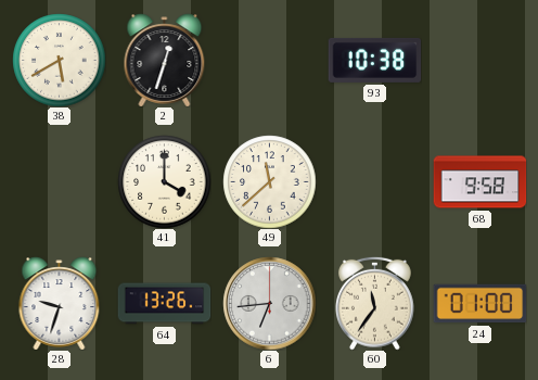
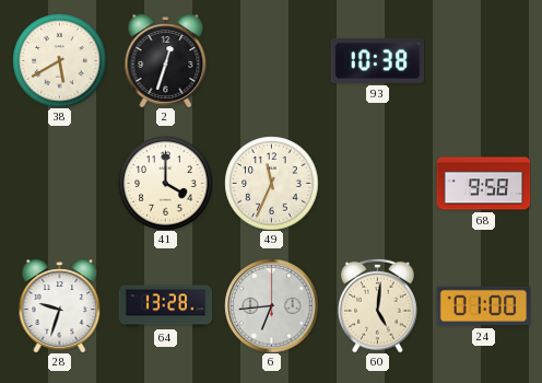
49: 11:38 -> 11:34 (271, 183)
64: 13:26 -> 13:28 (165, 306)
60: 11:36 -> 5:01 (378, 305)
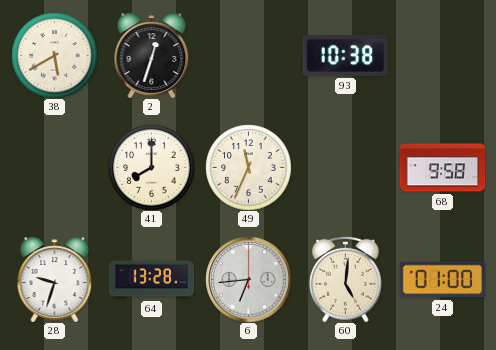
41: 4:00 -> 8:00 (151, 167)
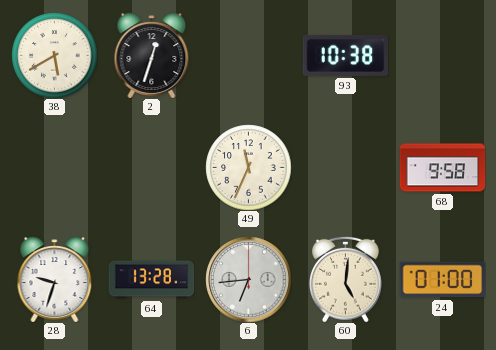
41: 8:00 -> none (151, 167)
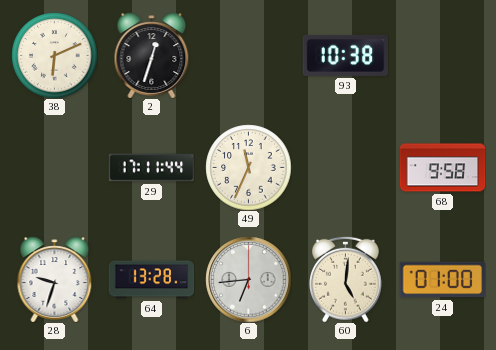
38: 5:40 -> 6:11 (54, 55)
29: none -> 17:11 (151, 168)
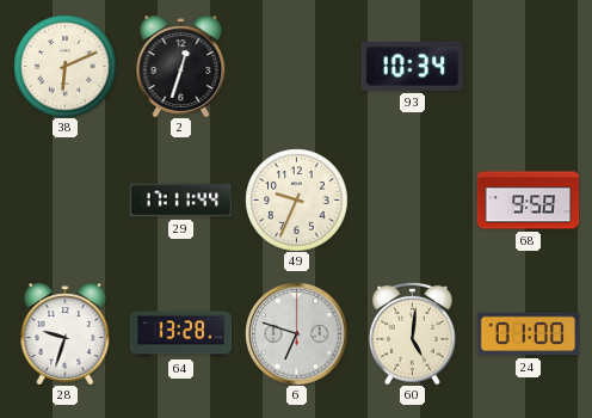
93: 10:38 -> 10:34 (412, 66)
49: 11:34 -> 9:34 (296, 199)
6: 6:44 -> 6:48 (296, 333)
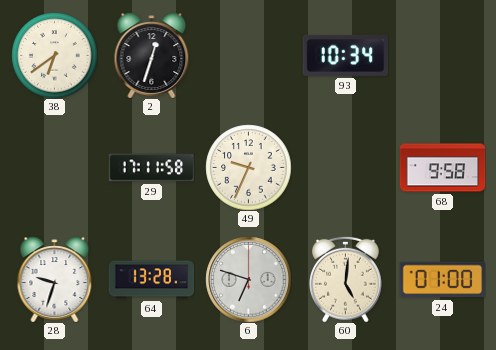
38: 6:11 -> 6:39 (54, 55)
29: 17:11:44 -> 17:11:58 (151, 168)
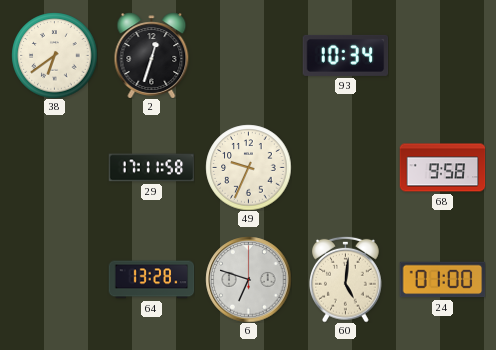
28: 9:33 -> none (55, 279)
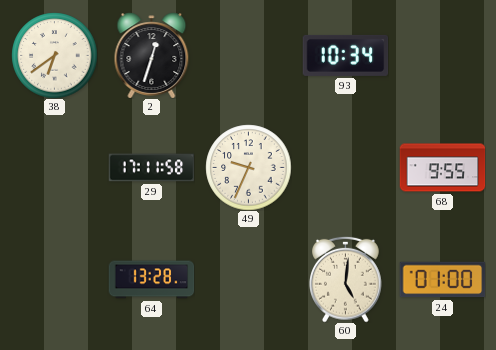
68: 9:58 -> 9:55 (442, 168)
6: 6:48 -> none (248, 279)
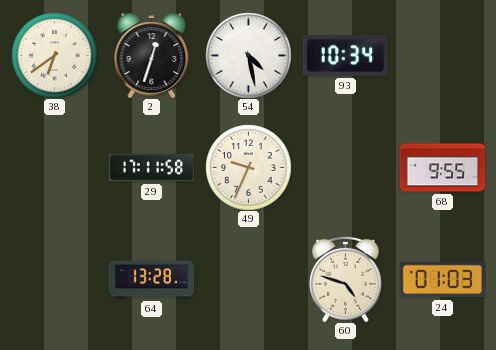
54: none -> 4:28 (248, 55)
60: 5:01 -> 4:48 (346, 279)
24: 01:00 -> 01:03 (442, 280)
